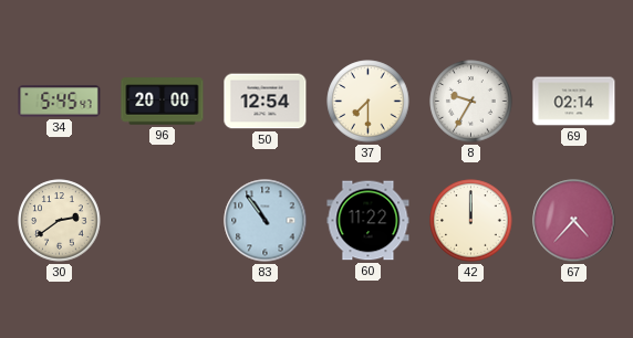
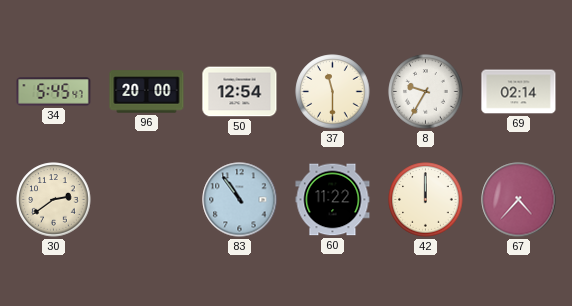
37: 7:30 -> 11:30 (333, 92)
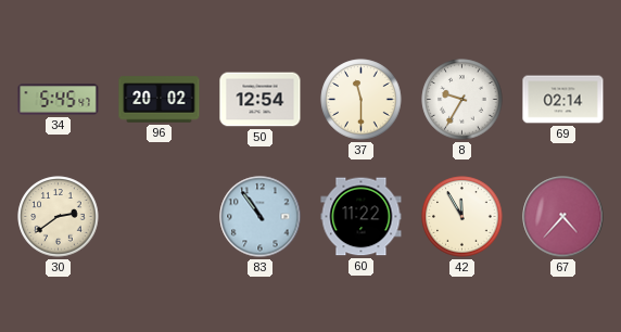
96: 20:00 -> 20:02 (160, 100)
42: 12:00 -> 11:55 (462, 217)
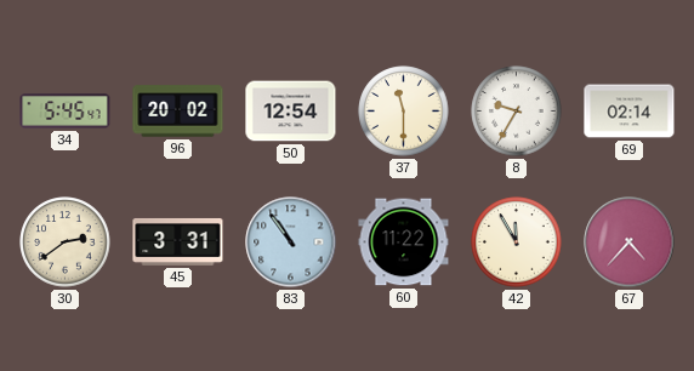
45: none -> 3:31 (178, 241)
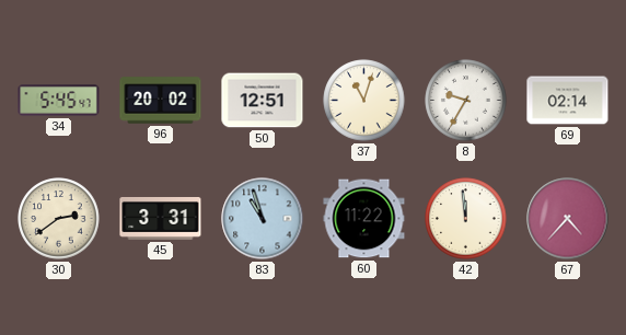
50: 12:54 -> 12:51 (263, 101)
37: 11:30 -> 11:03 (364, 101)
83: 10:54 -> 10:57 (263, 219)
42: 11:55 -> 11:59 (466, 219)
